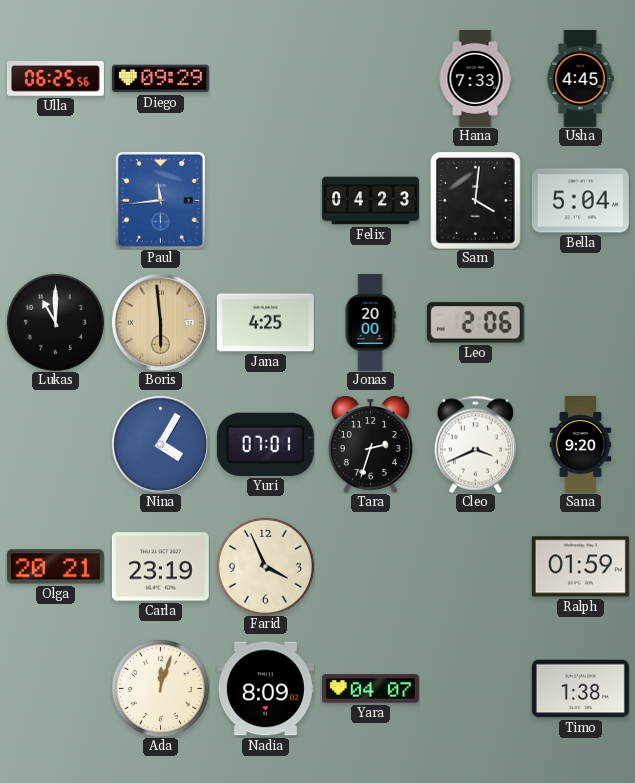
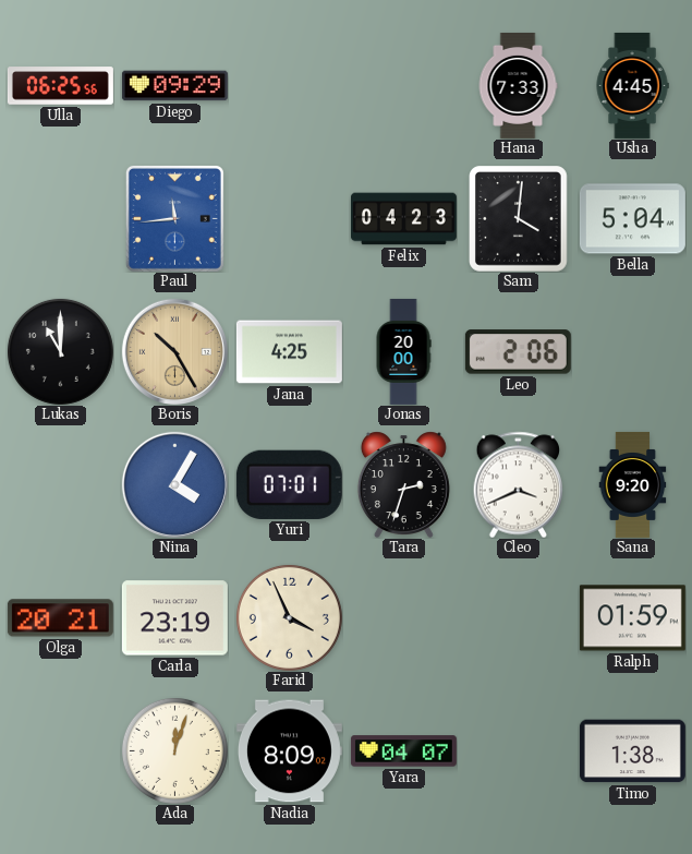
Boris: 5:59 -> 10:25 (174, 351)
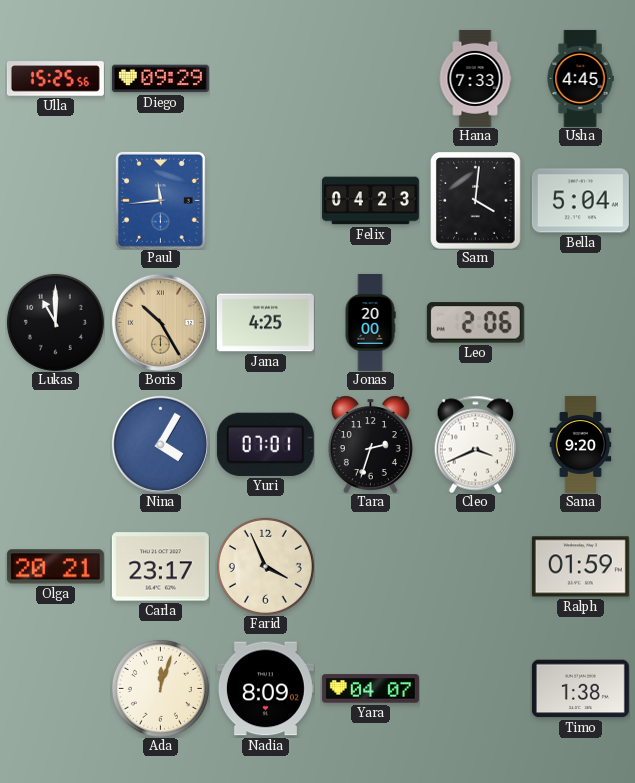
Ulla: 06:25 -> 15:25 (55, 79)
Carla: 23:19 -> 23:17 (160, 567)
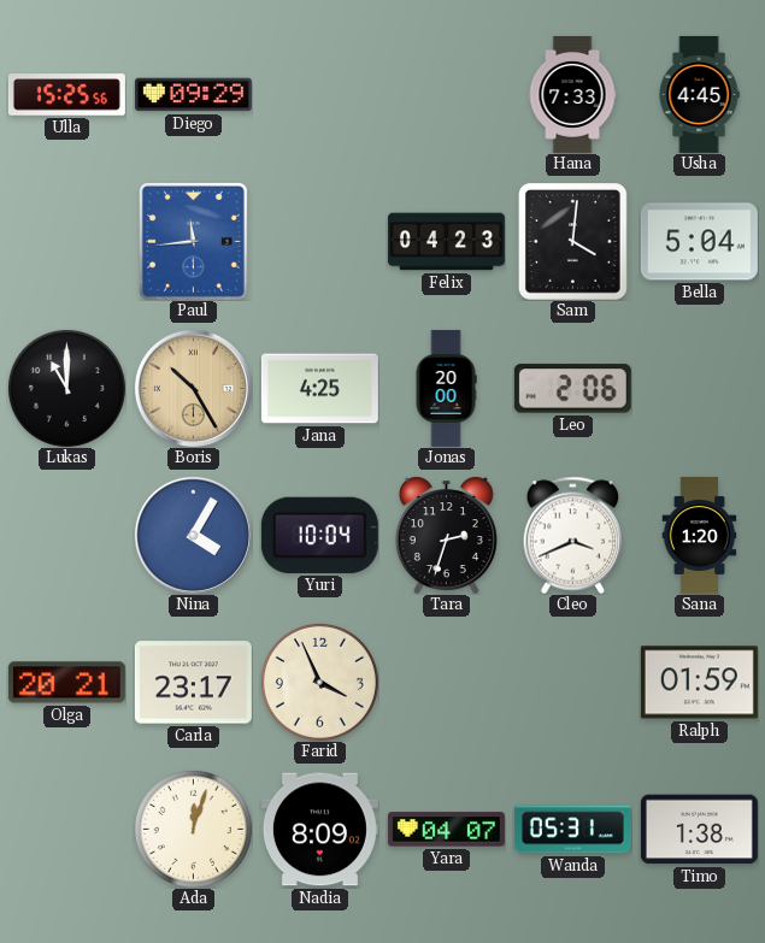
Yuri: 07:01 -> 10:04 (319, 535)
Sana: 9:20 -> 1:20 (700, 535)
Wanda: none -> 05:31 (572, 830)
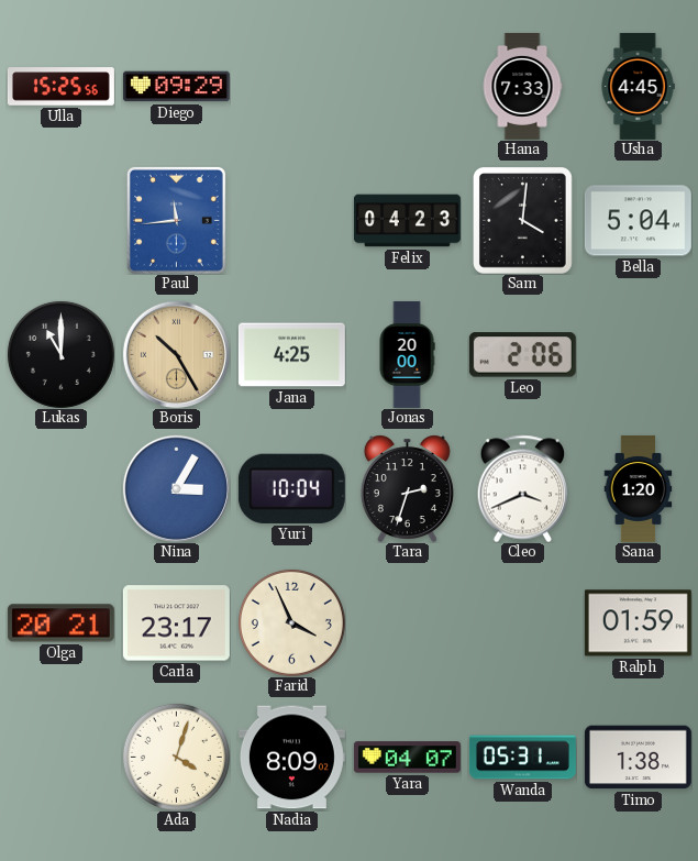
Nina: 4:05 -> 3:05 (176, 488)
Ada: 12:03 -> 4:03 (176, 757)
